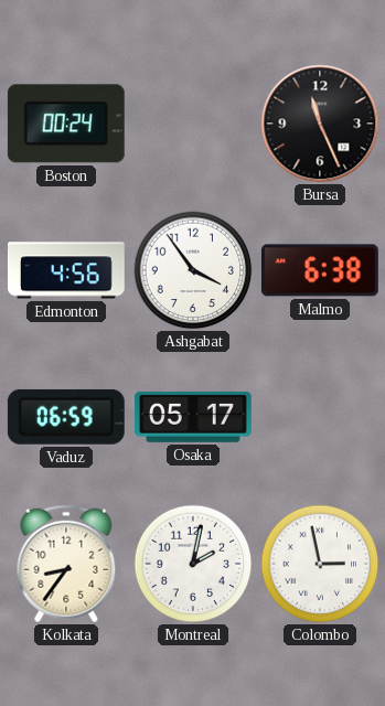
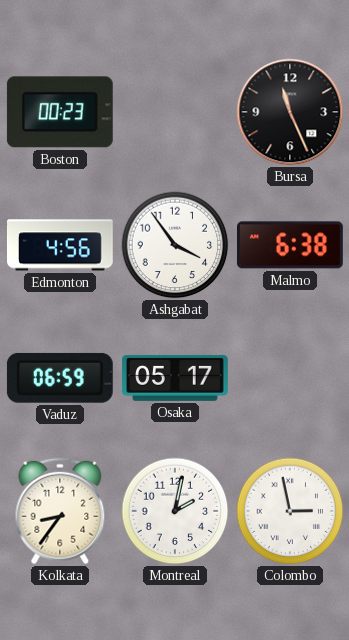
Boston: 00:24 -> 00:23 (60, 112)
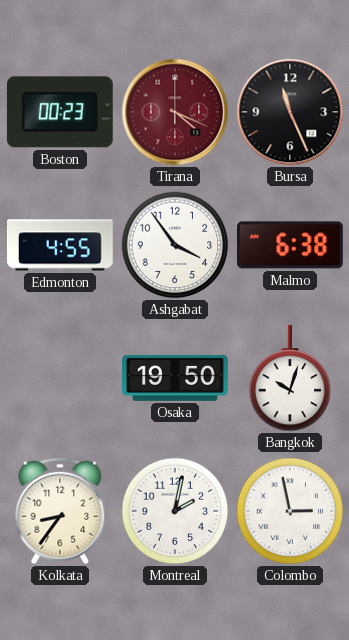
Tirana: none -> 4:19 (175, 112)
Edmonton: 4:56 -> 4:55 (60, 245)
Vaduz: 06:59 -> none (60, 378)
Osaka: 05:17 -> 19:50 (175, 378)
Bangkok: none -> 10:03 (290, 378)
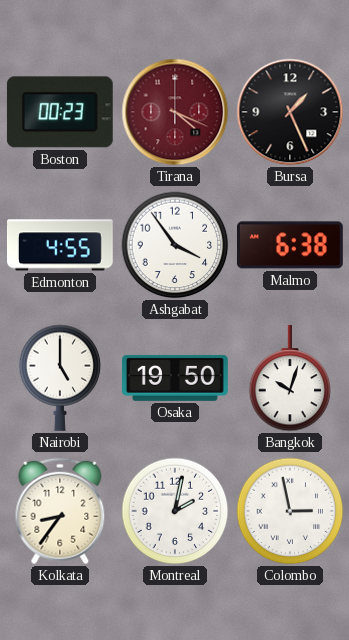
Bursa: 11:26 -> 1:26 (290, 112)
Nairobi: none -> 5:00 (60, 378)
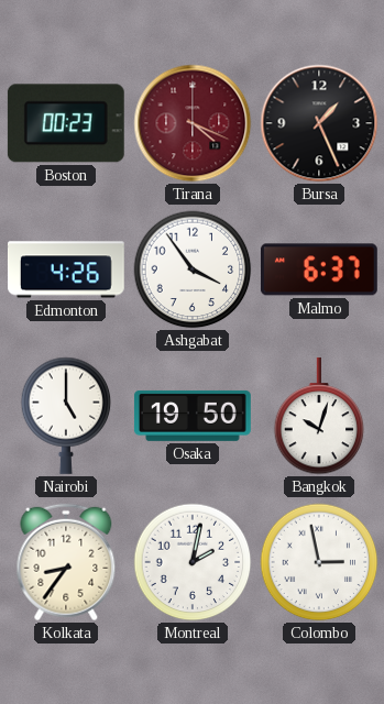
Edmonton: 4:55 -> 4:26 (66, 269)
Malmo: 6:38 -> 6:37 (319, 269)
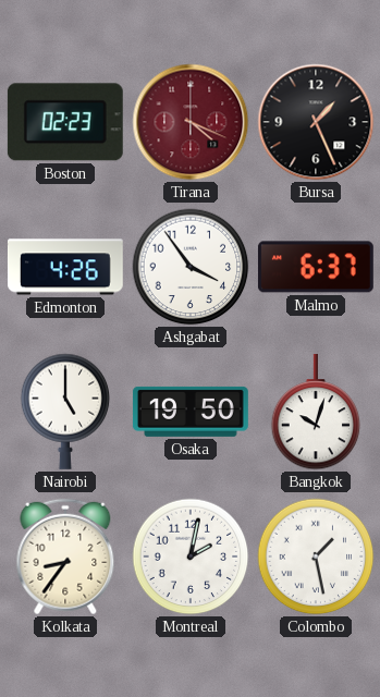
Boston: 00:23 -> 02:23 (65, 122)
Colombo: 2:58 -> 1:28 (316, 557)
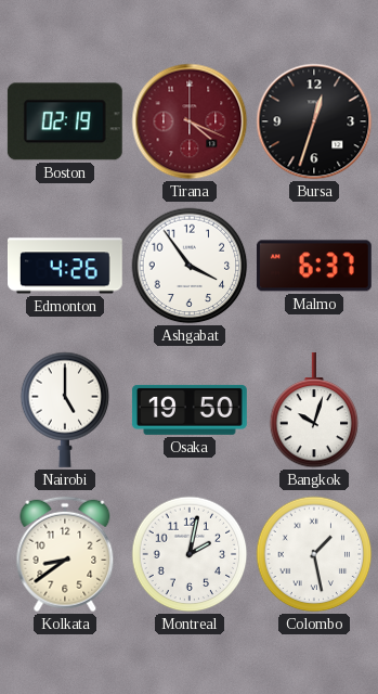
Boston: 02:23 -> 02:19 (65, 121)
Bursa: 1:26 -> 12:33 (314, 121)
Kolkata: 8:36 -> 8:39 (65, 554)
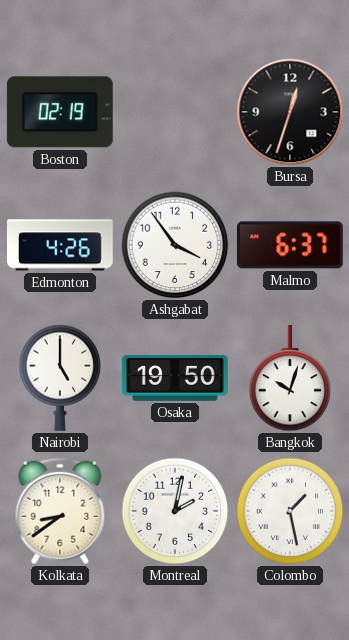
Tirana: 4:19 -> none (190, 121)
